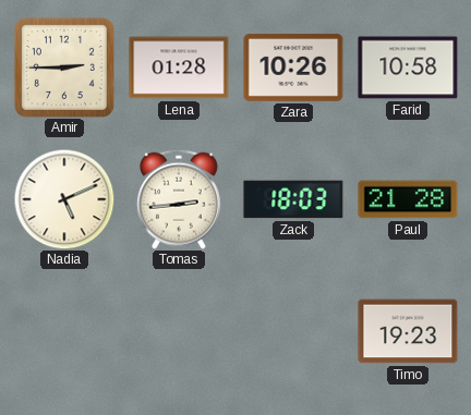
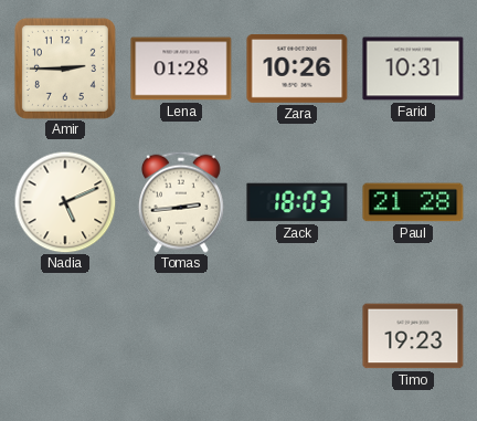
Farid: 10:58 -> 10:31 (413, 69)
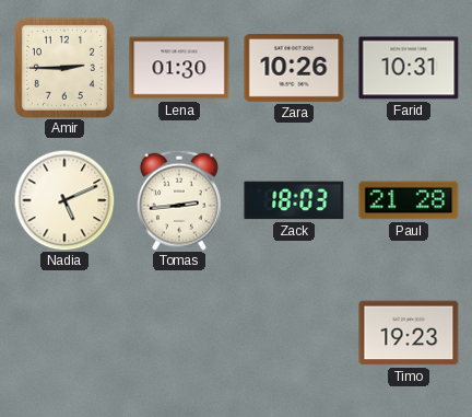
Lena: 01:28 -> 01:30 (179, 68)
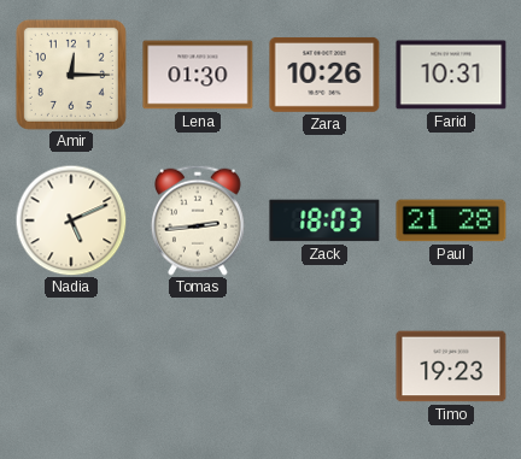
Amir: 2:45 -> 12:15 (71, 75)
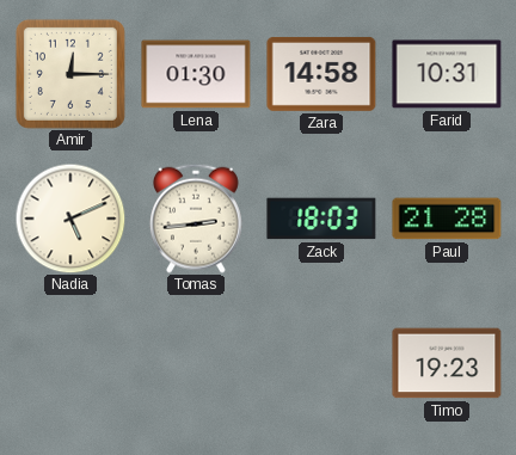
Zara: 10:26 -> 14:58 (321, 74)
